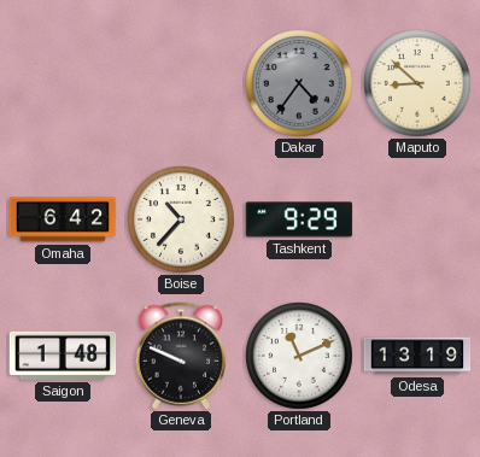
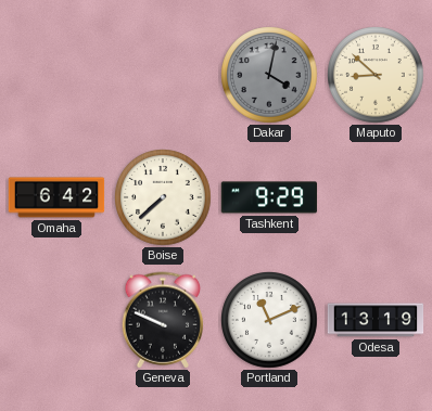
Dakar: 4:36 -> 4:02 (269, 75)
Boise: 10:37 -> 7:38 (163, 197)
Saigon: 1:48 -> none (63, 356)
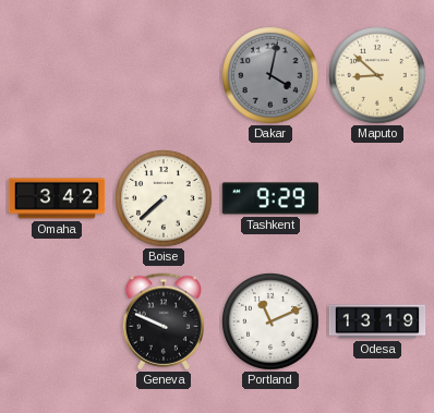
Omaha: 6:42 -> 3:42 (57, 198)
